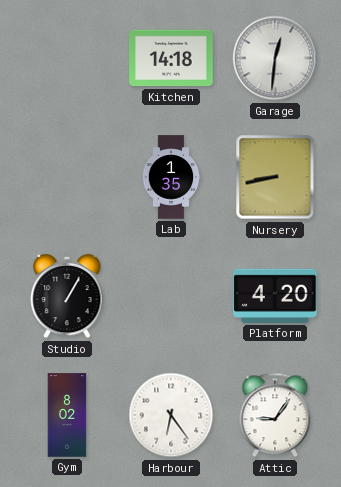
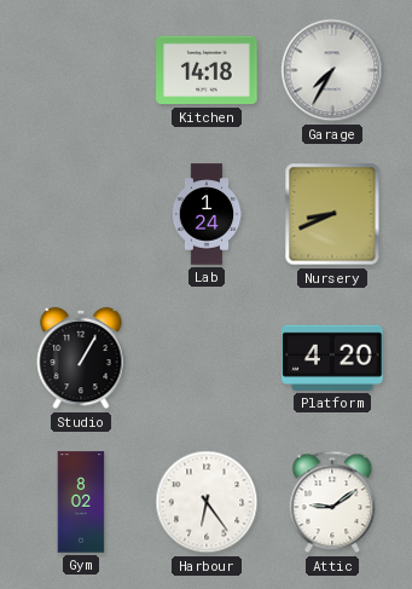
Garage: 12:31 -> 7:35 (332, 70)
Lab: 1:35 -> 1:24 (207, 214)
Nursery: 8:43 -> 8:41 (332, 214)
Attic: 9:06 -> 9:09 (332, 502)
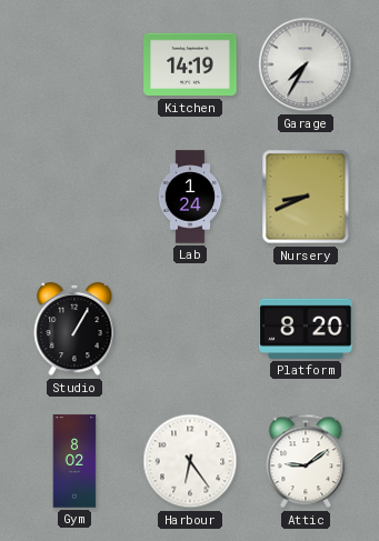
Kitchen: 14:18 -> 14:19 (190, 64)
Platform: 4:20 -> 8:20 (306, 329)
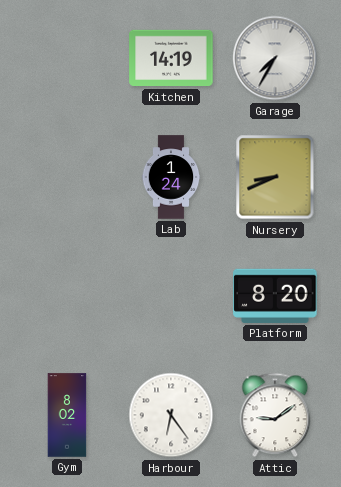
Studio: 1:05 -> none (74, 329)
